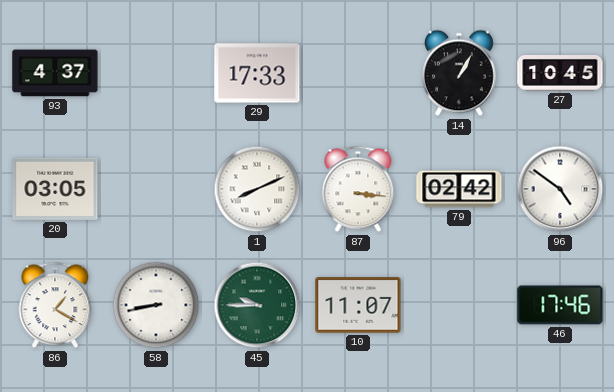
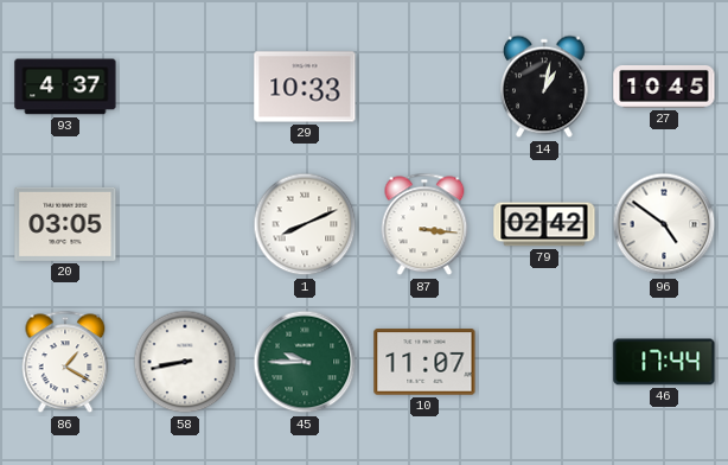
29: 17:33 -> 10:33 (305, 87)
14: 1:05 -> 1:02 (545, 87)
46: 17:46 -> 17:44 (664, 362)
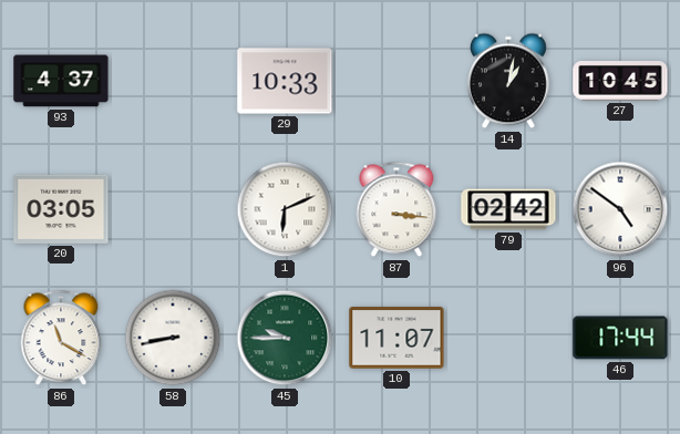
1: 8:11 -> 6:11 (285, 209)
86: 1:20 -> 11:20 (61, 338)
